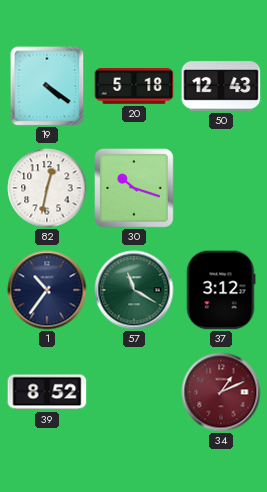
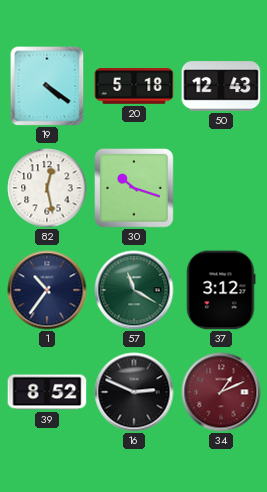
82: 12:32 -> 12:28 (47, 188)
16: none -> 2:49 (134, 392)
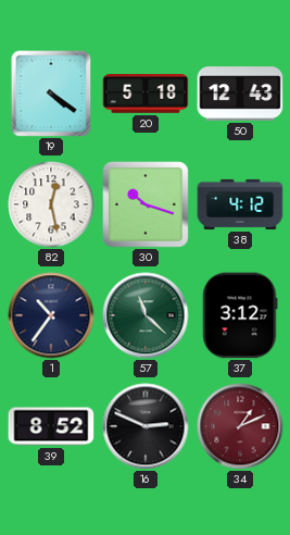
38: none -> 4:12 (240, 204)
57: 11:20 -> 11:22 (146, 315)
